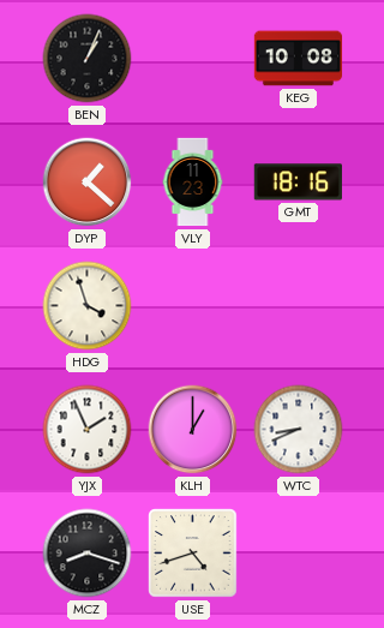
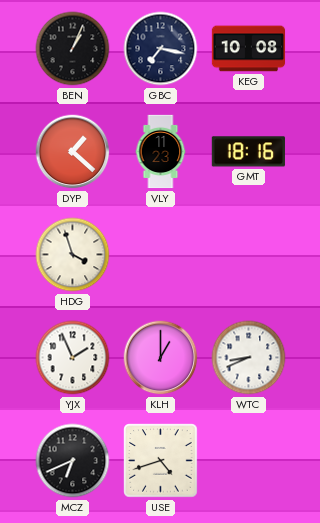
GBC: none -> 7:17 (161, 49)
MCZ: 8:18 -> 6:41 (73, 461)
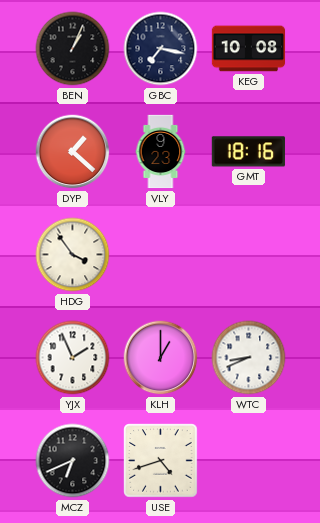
VLY: 11:23 -> 9:23 (161, 152)
HDG: 3:57 -> 3:54 (73, 255)
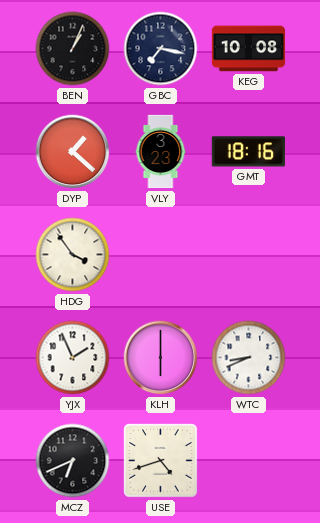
VLY: 9:23 -> 3:23 (161, 152)
KLH: 1:00 -> 6:00 (161, 358)
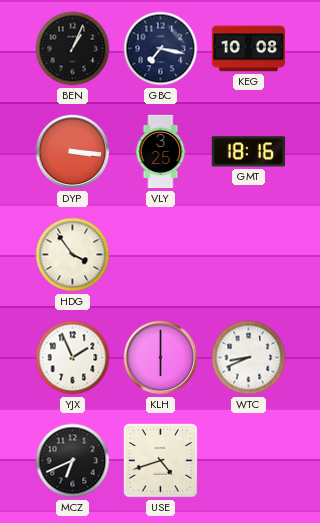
DYP: 1:22 -> 3:16 (73, 152)
VLY: 3:23 -> 3:25 (161, 152)
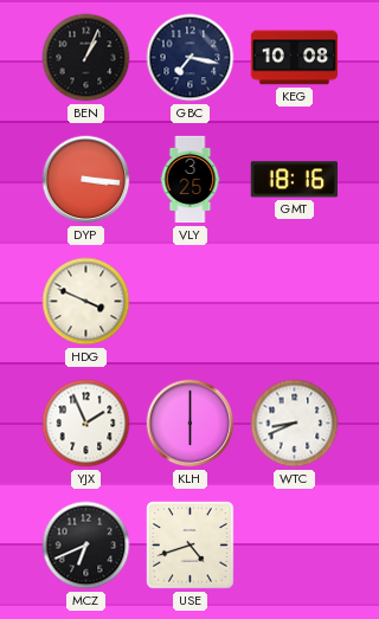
HDG: 3:54 -> 3:49 (86, 302)
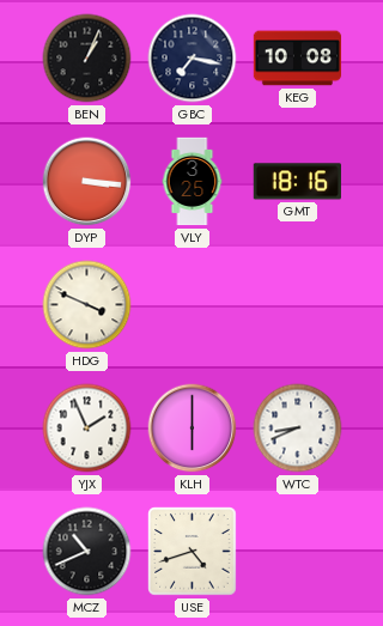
MCZ: 6:41 -> 10:41 (87, 552)
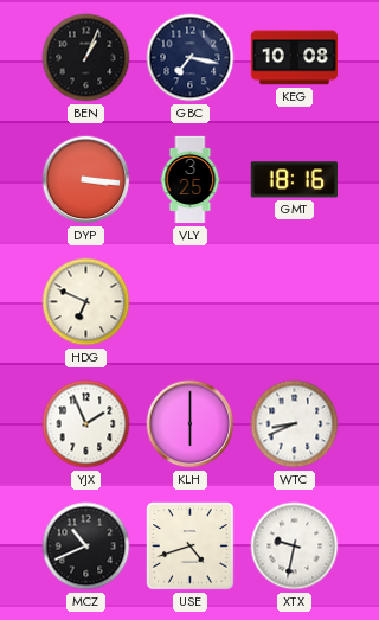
HDG: 3:49 -> 6:49 (86, 302)
XTX: none -> 9:32 (295, 547)
